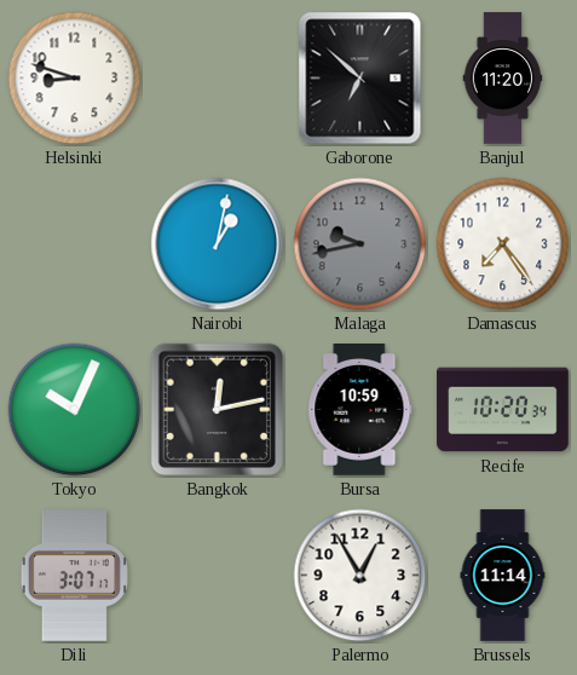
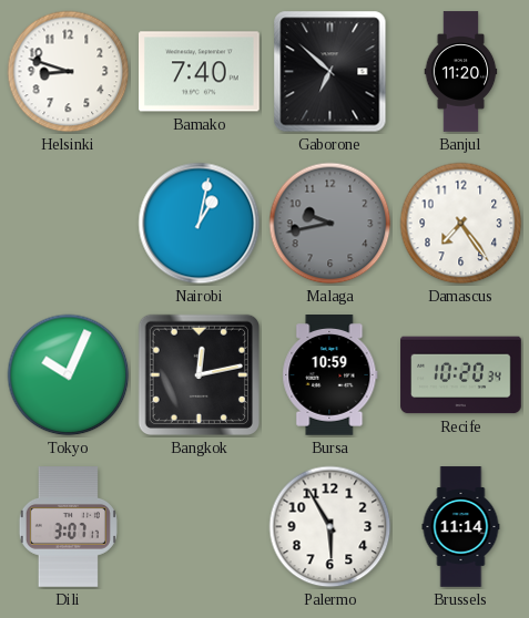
Bamako: none -> 7:40 (200, 72)
Palermo: 12:55 -> 5:55 (330, 527)
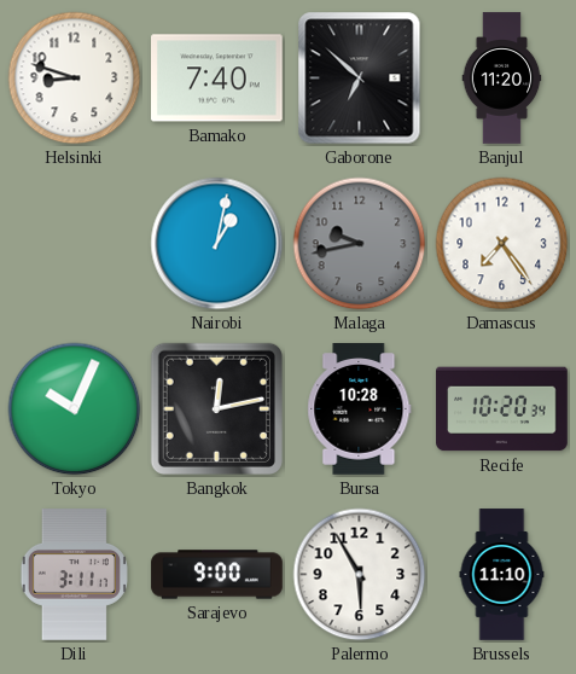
Bursa: 10:59 -> 10:28 (360, 409)
Dili: 3:07 -> 3:11 (74, 575)
Sarajevo: none -> 9:00 (217, 575)
Brussels: 11:14 -> 11:10 (502, 575)
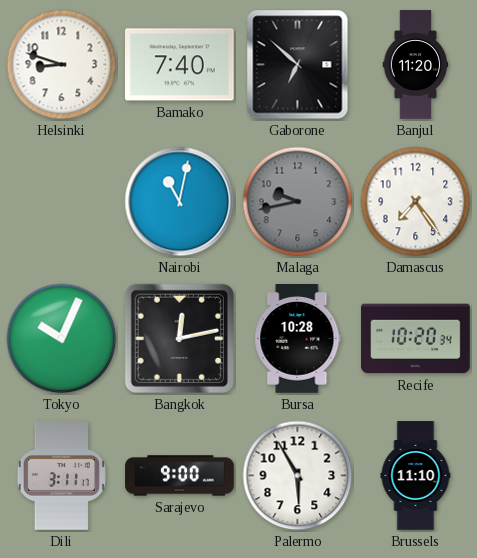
Nairobi: 1:02 -> 11:02 (180, 202)
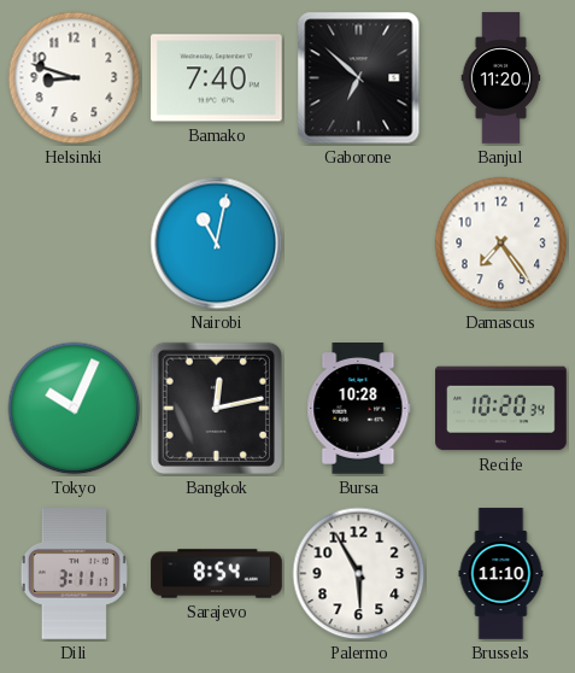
Malaga: 9:43 -> none (298, 202)
Sarajevo: 9:00 -> 8:54 (217, 574)
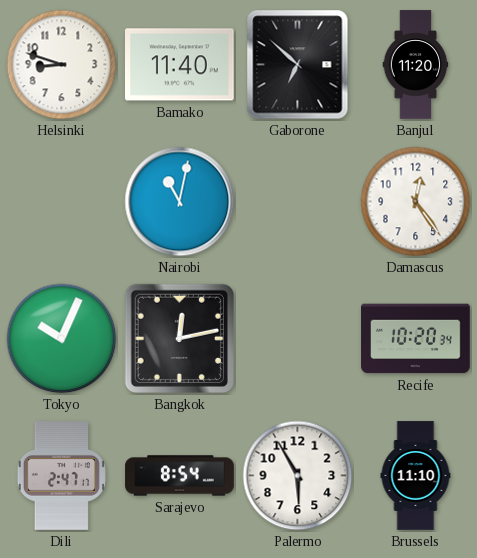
Bamako: 7:40 -> 11:40 (180, 65)
Damascus: 7:24 -> 12:24 (416, 202)
Bursa: 10:28 -> none (359, 409)
Dili: 3:11 -> 2:47 (61, 476)
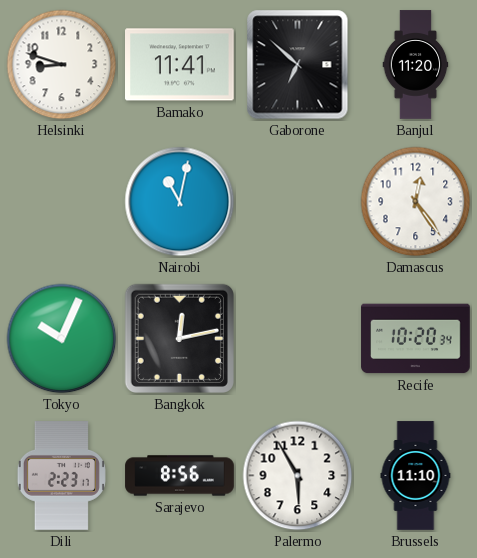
Bamako: 11:40 -> 11:41 (180, 65)
Dili: 2:47 -> 2:23 (61, 476)
Sarajevo: 8:54 -> 8:56 (180, 476)
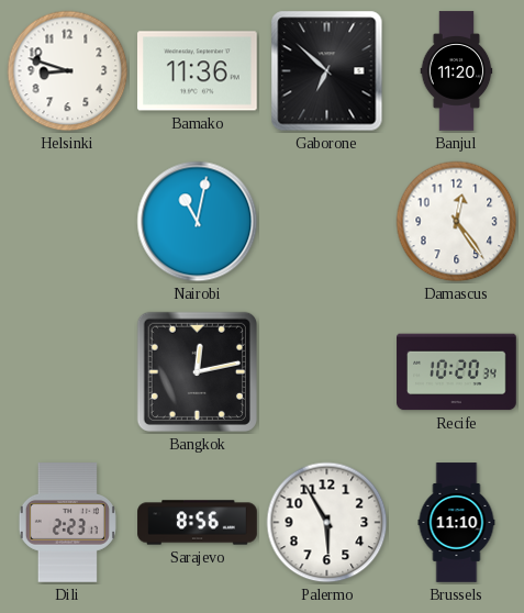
Bamako: 11:41 -> 11:36 (198, 71)
Tokyo: 10:04 -> none (62, 339)
